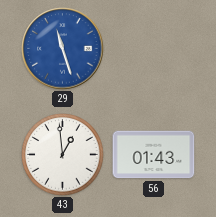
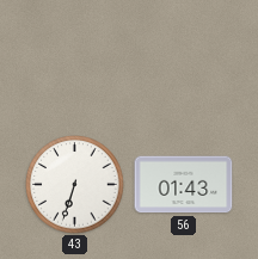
29: 11:27 -> none (63, 49)
43: 12:59 -> 6:33 (75, 185)
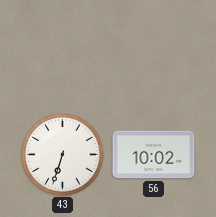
56: 01:43 -> 10:02 (154, 155)
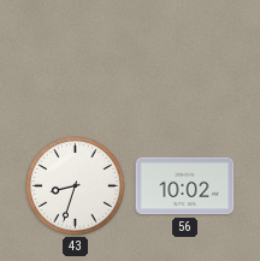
43: 6:33 -> 8:33 (76, 186)
